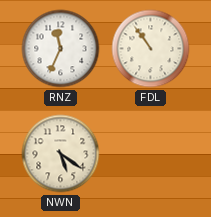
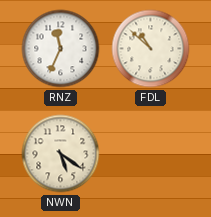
FDL: 10:54 -> 10:52 (151, 49)
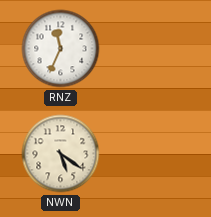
FDL: 10:52 -> none (151, 49)
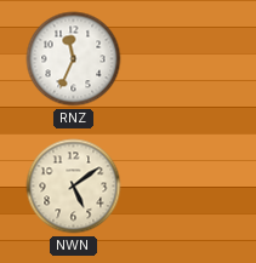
NWN: 5:21 -> 5:09 (74, 187)
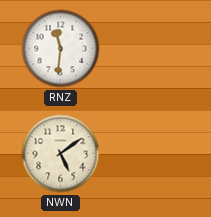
RNZ: 11:34 -> 11:31 (61, 49)
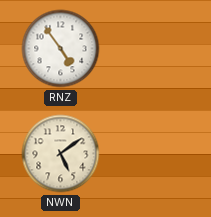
RNZ: 11:31 -> 4:54 (61, 49)
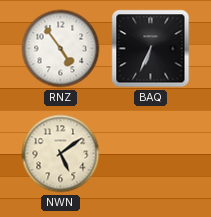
BAQ: none -> 6:34 (151, 49)
